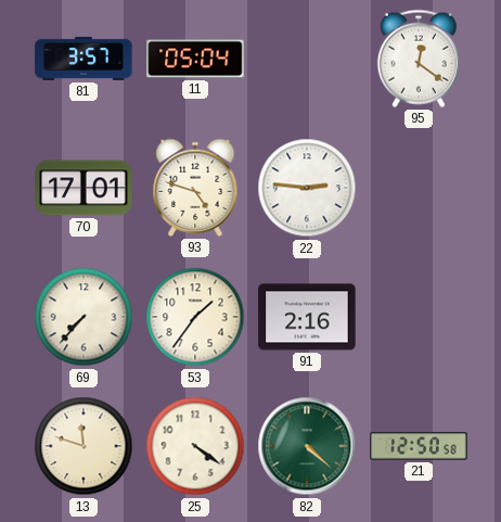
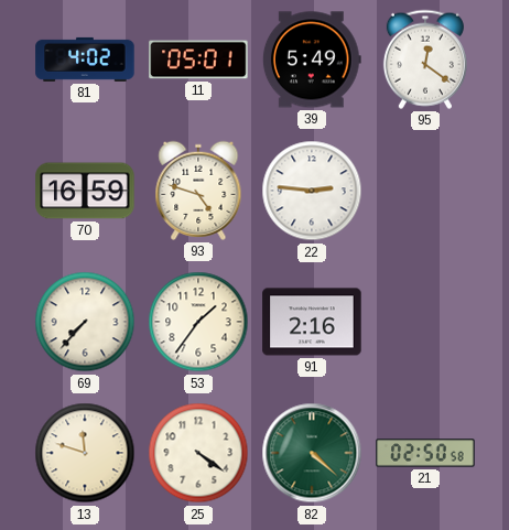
81: 3:57 -> 4:02 (85, 60)
11: 05:04 -> 05:01 (198, 60)
39: none -> 5:49 (312, 60)
70: 17:01 -> 16:59 (85, 191)
21: 12:50 -> 02:50 (425, 453)
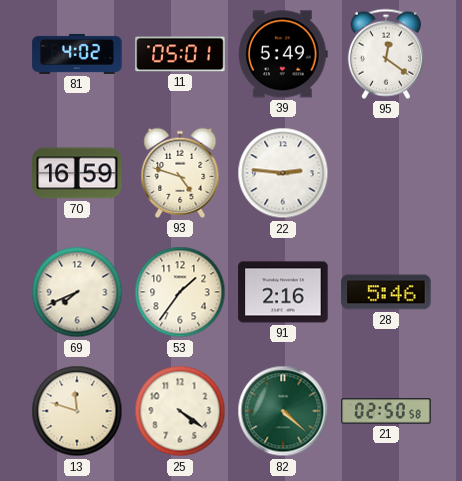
69: 7:37 -> 7:41 (77, 292)
28: none -> 5:46 (386, 292)
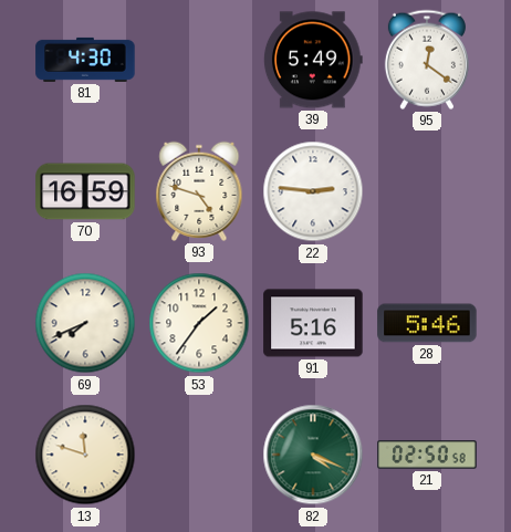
81: 4:02 -> 4:30 (85, 60)
11: 05:01 -> none (180, 54)
91: 2:16 -> 5:16 (313, 323)
25: 4:21 -> none (180, 411)
82: 4:22 -> 4:19 (313, 455)
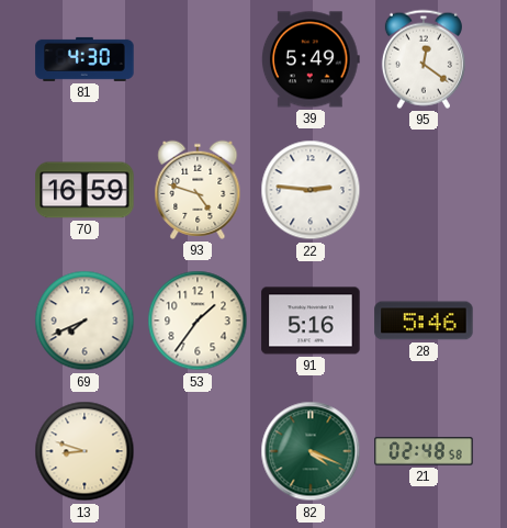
13: 11:48 -> 8:48 (84, 451)
21: 02:50 -> 02:48 (424, 451)
